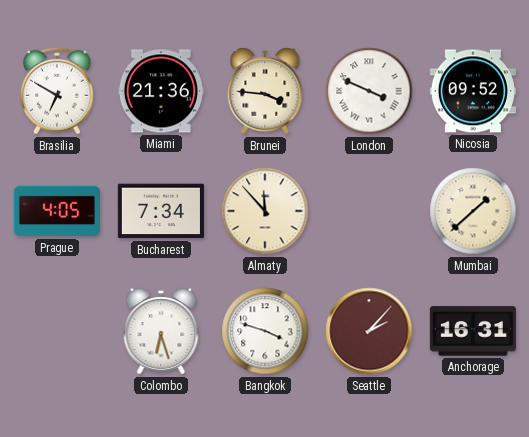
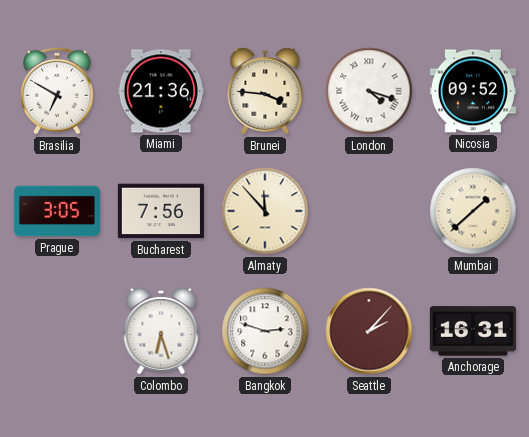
London: 3:49 -> 4:18 (369, 91)
Prague: 4:05 -> 3:05 (57, 211)
Bucharest: 7:34 -> 7:56 (161, 211)
Bangkok: 3:48 -> 2:48 (265, 331)
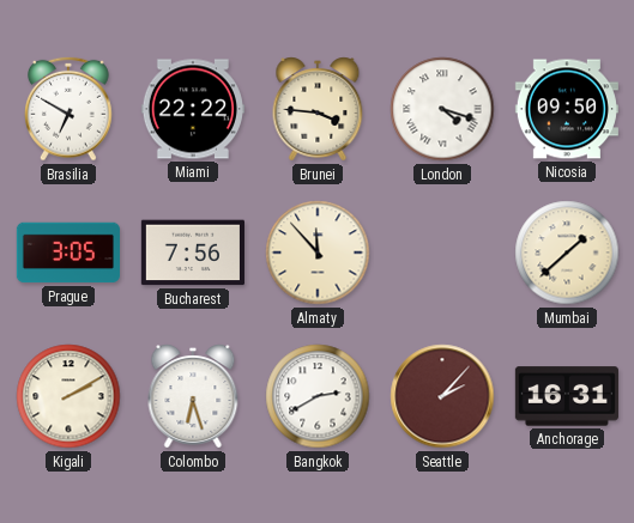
Miami: 21:36 -> 22:22 (193, 109)
Nicosia: 09:52 -> 09:50 (567, 109)
Kigali: none -> 2:10 (68, 396)
Bangkok: 2:48 -> 2:40 (318, 396)
